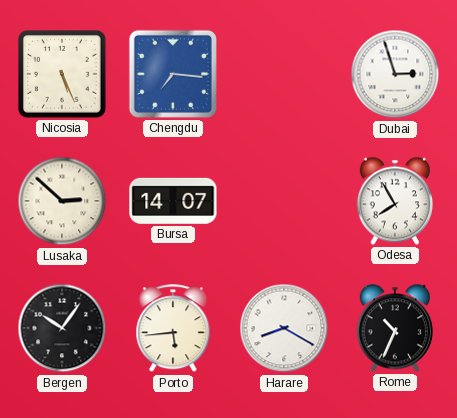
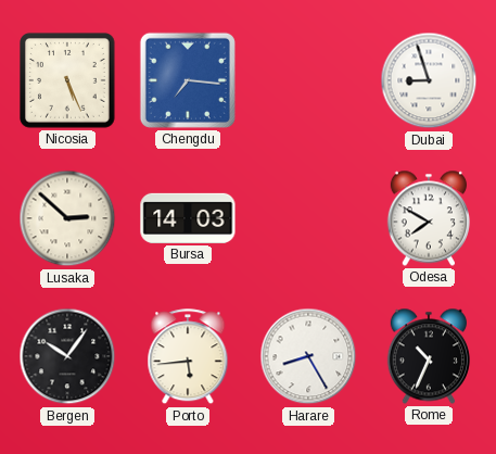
Dubai: 2:57 -> 8:57 (429, 80)
Bursa: 14:07 -> 14:03 (188, 218)
Odesa: 7:55 -> 7:50 (429, 218)
Harare: 8:20 -> 8:25 (308, 356)
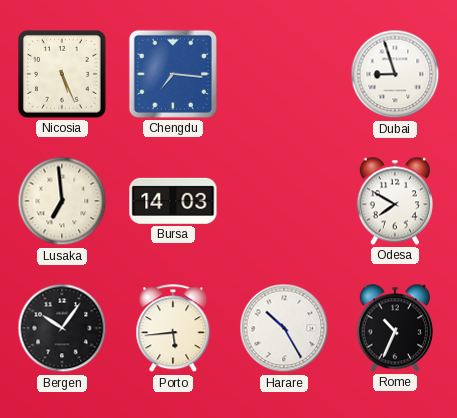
Lusaka: 2:52 -> 6:59 (62, 201)
Harare: 8:25 -> 10:25 (284, 328)
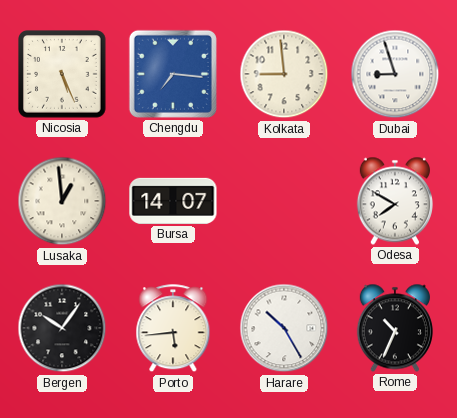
Kolkata: none -> 8:59 (284, 74)
Lusaka: 6:59 -> 12:59 (62, 201)
Bursa: 14:03 -> 14:07 (173, 201)
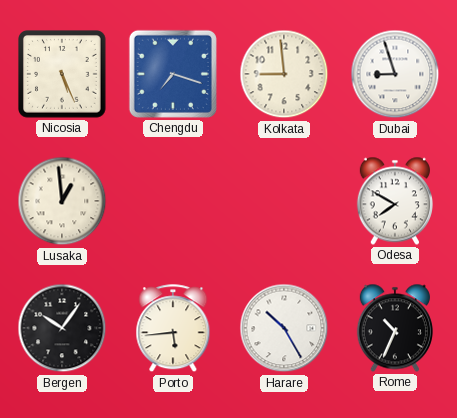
Chengdu: 7:16 -> 7:18 (173, 74)
Bursa: 14:07 -> none (173, 201)
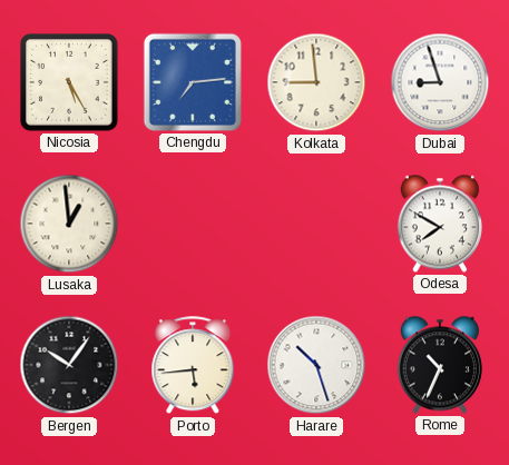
Nicosia: 5:26 -> 5:25 (70, 83)
Chengdu: 7:18 -> 7:14 (193, 82)
Harare: 10:25 -> 10:27 (316, 365)
